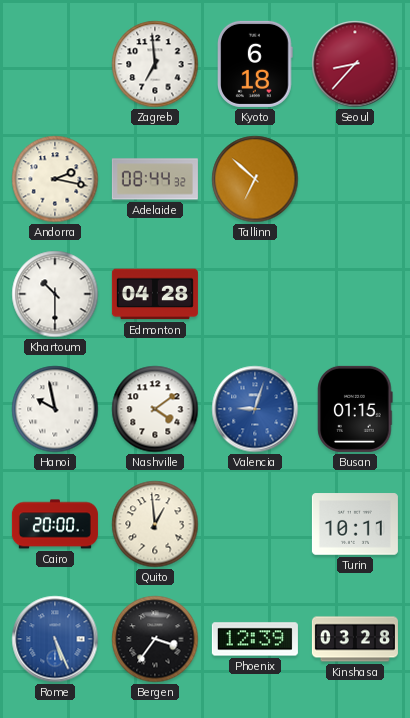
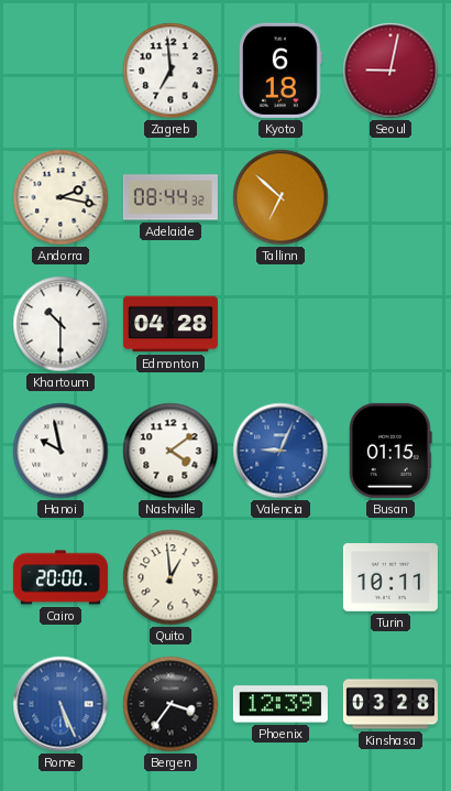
Seoul: 8:37 -> 9:02 (391, 71)
Valencia: 9:03 -> 9:04 (280, 451)
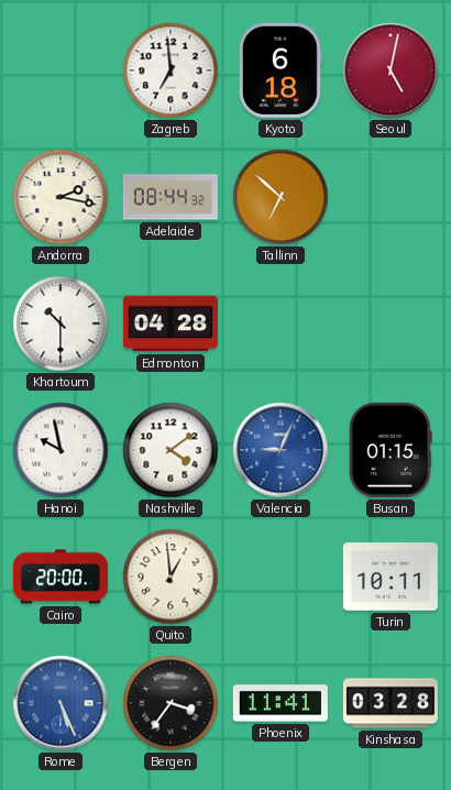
Seoul: 9:02 -> 5:02 (391, 70)
Phoenix: 12:39 -> 11:41 (280, 703)
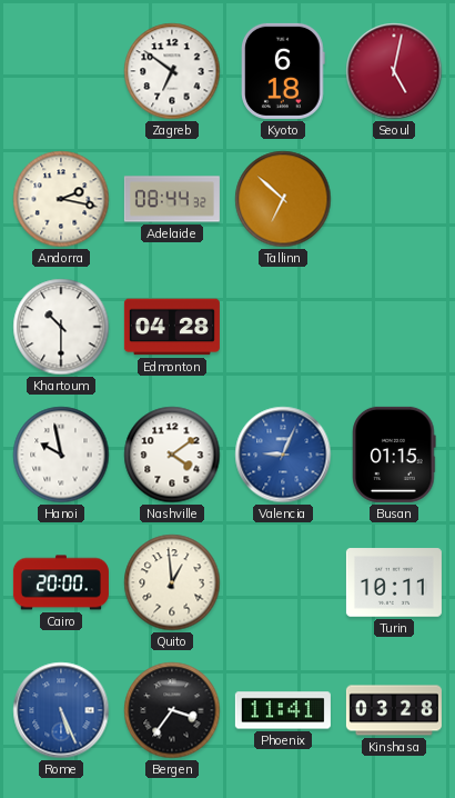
Zagreb: 6:59 -> 6:51 (172, 71)
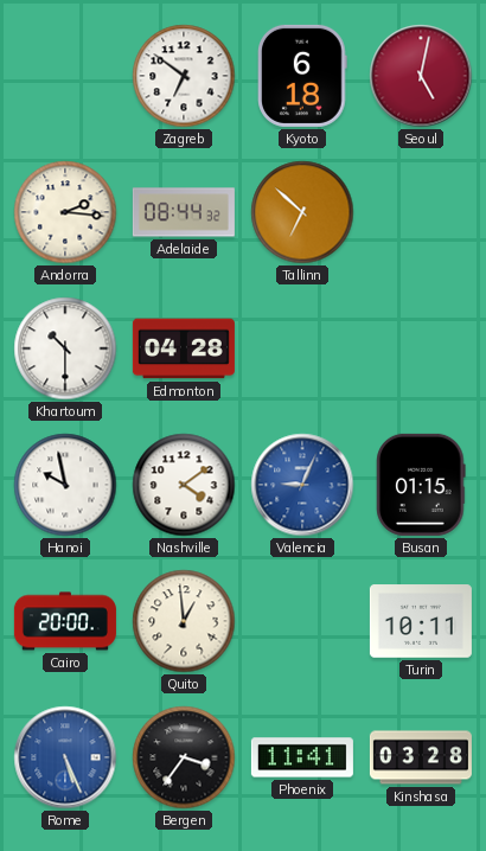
Andorra: 2:17 -> 2:16 (65, 212)
